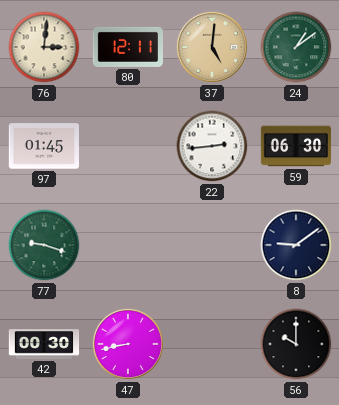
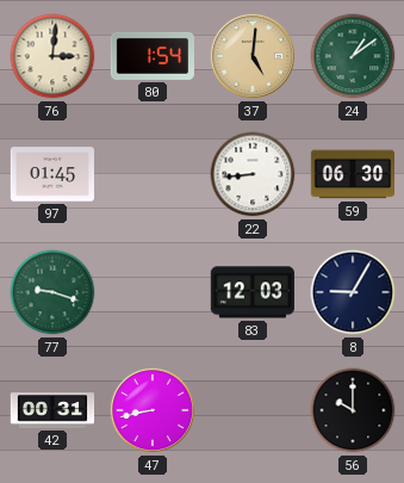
80: 12:11 -> 1:54 (151, 56)
22: 2:44 -> 8:44 (253, 174)
83: none -> 12:03 (251, 292)
8: 9:09 -> 9:05 (353, 292)
42: 00:30 -> 00:31 (52, 410)
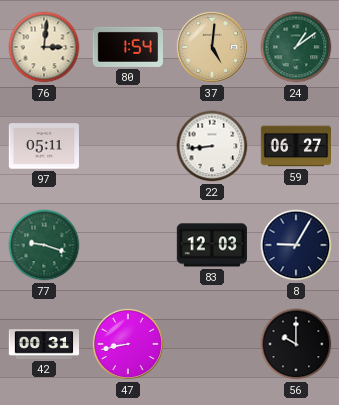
97: 01:45 -> 05:11 (43, 146)
59: 06:30 -> 06:27 (296, 146)
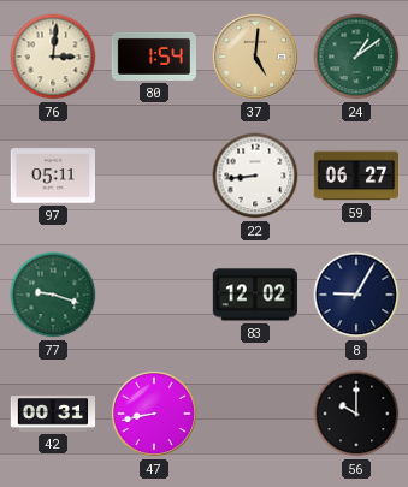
83: 12:03 -> 12:02 (254, 295)
